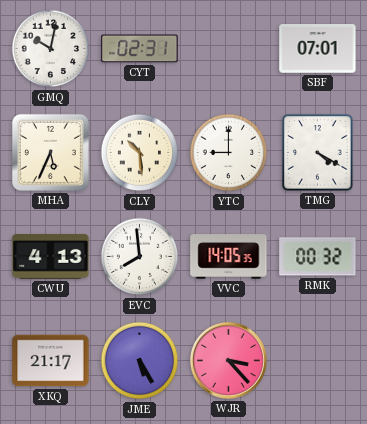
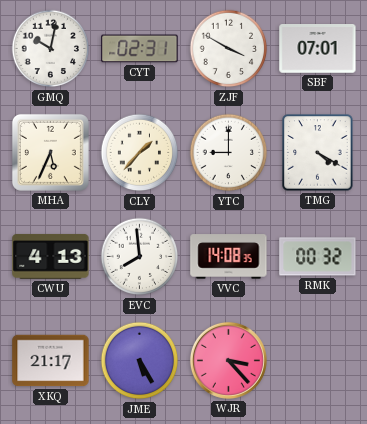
ZJF: none -> 3:50 (229, 49)
CLY: 10:29 -> 1:37 (140, 153)
VVC: 14:05 -> 14:08 (229, 257)
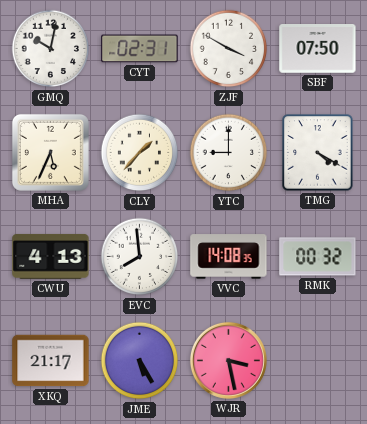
SBF: 07:01 -> 07:50 (318, 49)
WJR: 3:23 -> 3:28 (228, 360)
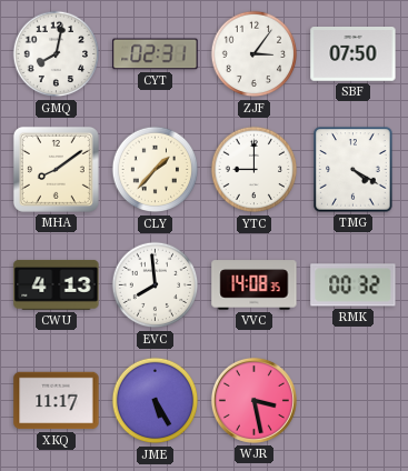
GMQ: 10:02 -> 8:02 (57, 54)
ZJF: 3:50 -> 3:06 (255, 54)
MHA: 5:34 -> 8:09 (56, 169)
XKQ: 21:17 -> 11:17 (57, 401)
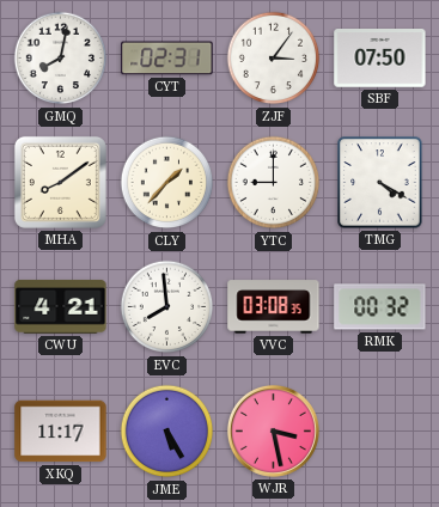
CWU: 4:13 -> 4:21 (61, 306)
VVC: 14:08 -> 03:08 (274, 307)
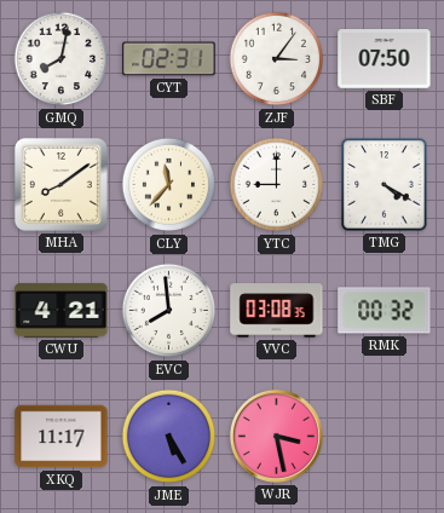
CLY: 1:37 -> 11:37 (169, 185)
